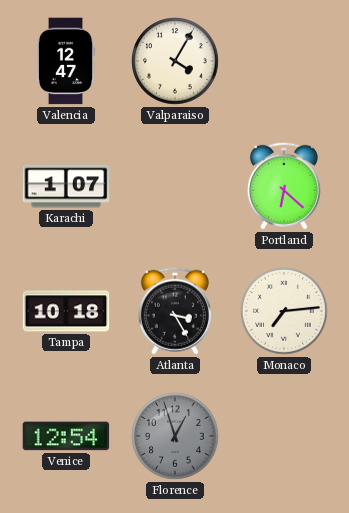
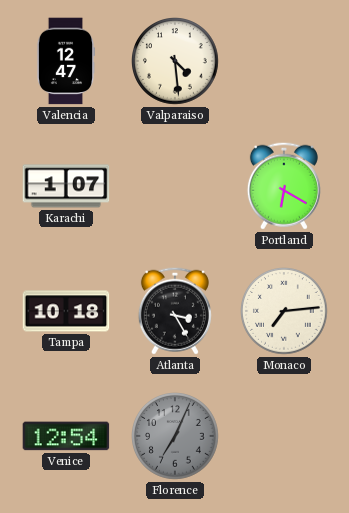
Valparaiso: 4:05 -> 4:29 (176, 62)
Portland: 6:22 -> 6:20 (284, 186)
Florence: 12:57 -> 7:04 (176, 437)
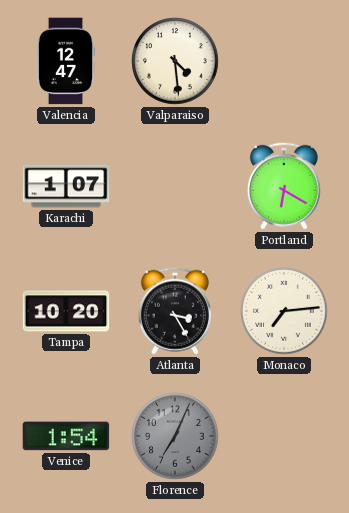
Tampa: 10:18 -> 10:20 (66, 311)
Venice: 12:54 -> 1:54 (66, 436)
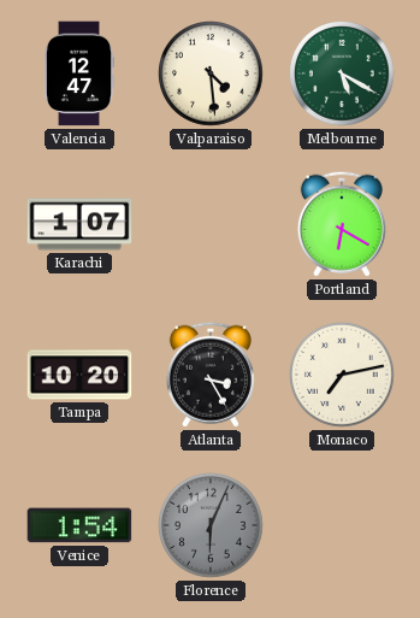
Melbourne: none -> 5:20 (343, 75)
Monaco: 7:14 -> 7:13 (343, 376)
Florence: 7:04 -> 6:04 (212, 526)
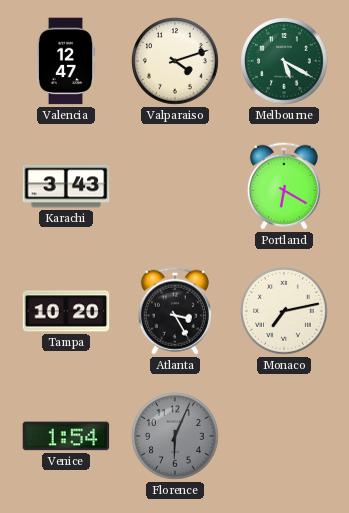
Valparaiso: 4:29 -> 4:12 (176, 62)
Karachi: 1:07 -> 3:43 (66, 186)
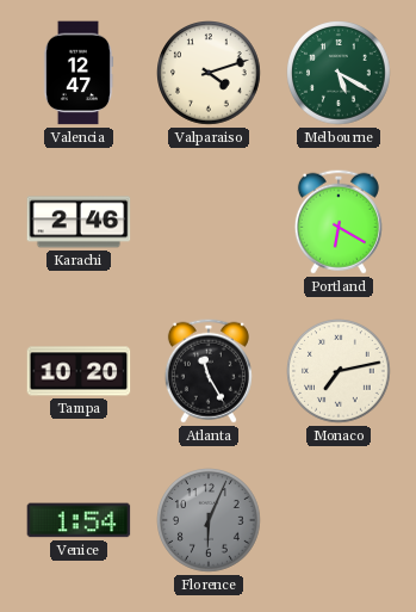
Karachi: 3:43 -> 2:46 (79, 222)
Atlanta: 3:25 -> 11:25 (209, 371)
